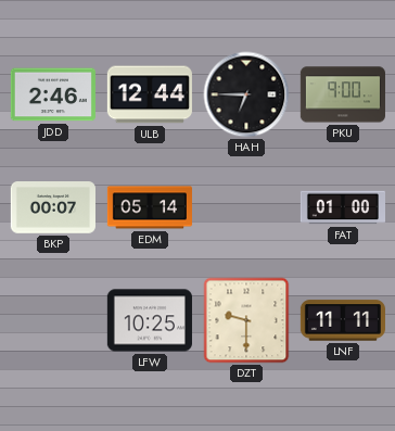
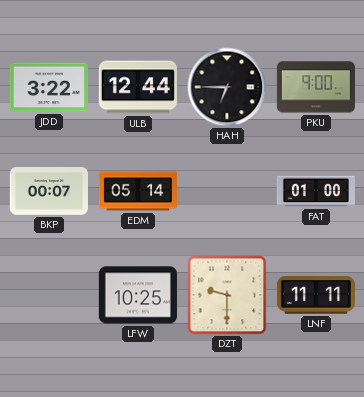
JDD: 2:46 -> 3:22 (49, 87)
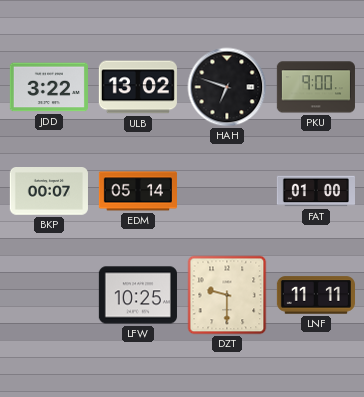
ULB: 12:44 -> 13:02 (138, 87)
HAH: 6:45 -> 6:48 (227, 87)
